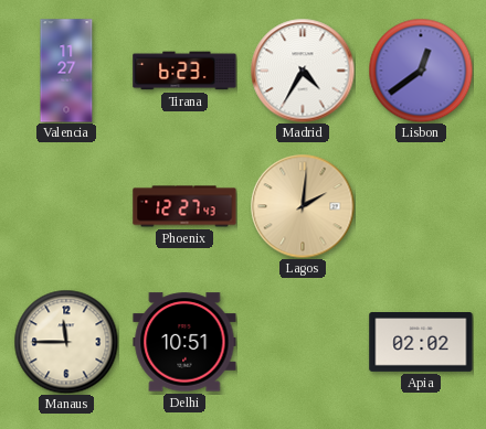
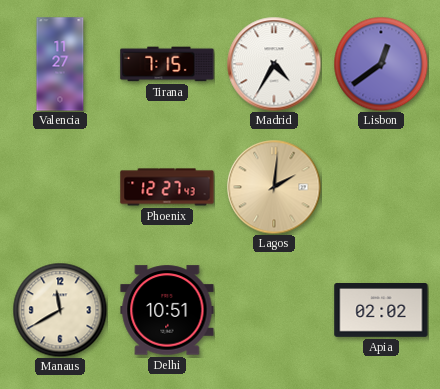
Tirana: 6:23 -> 7:15 (167, 64)
Manaus: 11:45 -> 11:40 (60, 310)
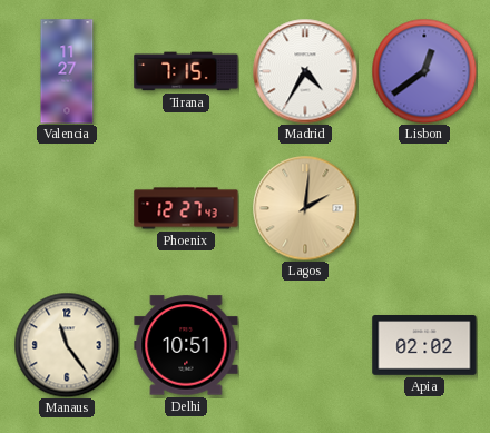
Manaus: 11:40 -> 11:24 (67, 345)
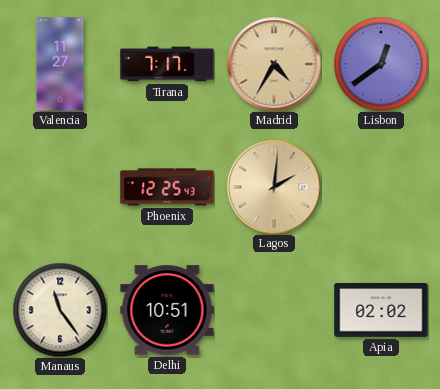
Tirana: 7:15 -> 7:17 (167, 64)
Madrid dial: white -> champagne (274, 64)
Phoenix: 12:27 -> 12:25 (167, 187)
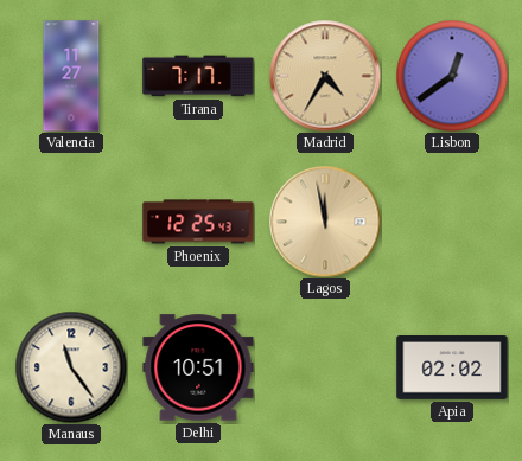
Lagos: 2:01 -> 11:58 (325, 222)
